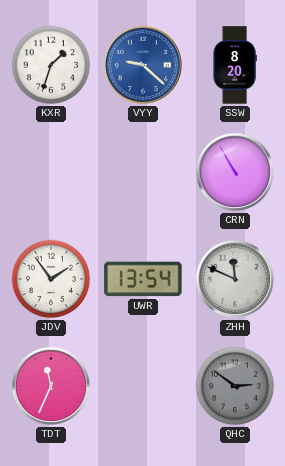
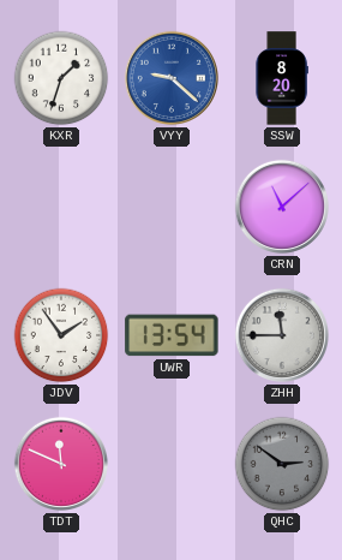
CRN: 10:55 -> 11:08 (282, 207)
ZHH: 11:49 -> 11:45 (282, 335)
TDT: 11:34 -> 11:49 (61, 464)
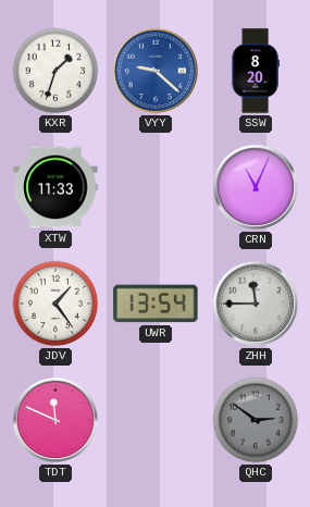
XTW: none -> 11:33 (55, 187)
CRN: 11:08 -> 11:04 (256, 187)
JDV: 1:54 -> 1:24 (55, 304)
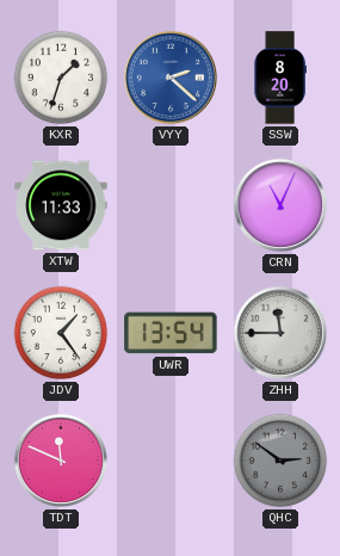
VYY: 9:22 -> 2:22 (171, 78)
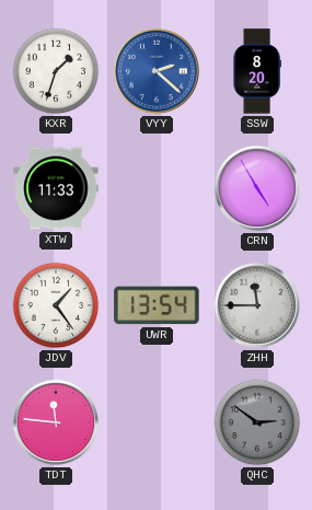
CRN: 11:04 -> 4:55 (257, 188)
TDT: 11:49 -> 11:46 (56, 422)
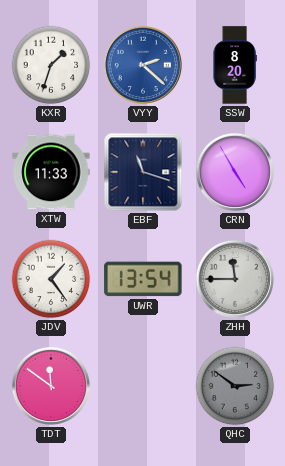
EBF: none -> 11:18 (143, 172)
TDT: 11:46 -> 11:51 (51, 386)
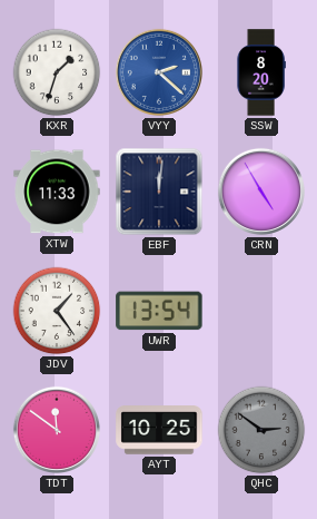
EBF: 11:18 -> 12:01 (159, 192)
ZHH: 11:45 -> none (235, 279)
AYT: none -> 10:25 (159, 430)
